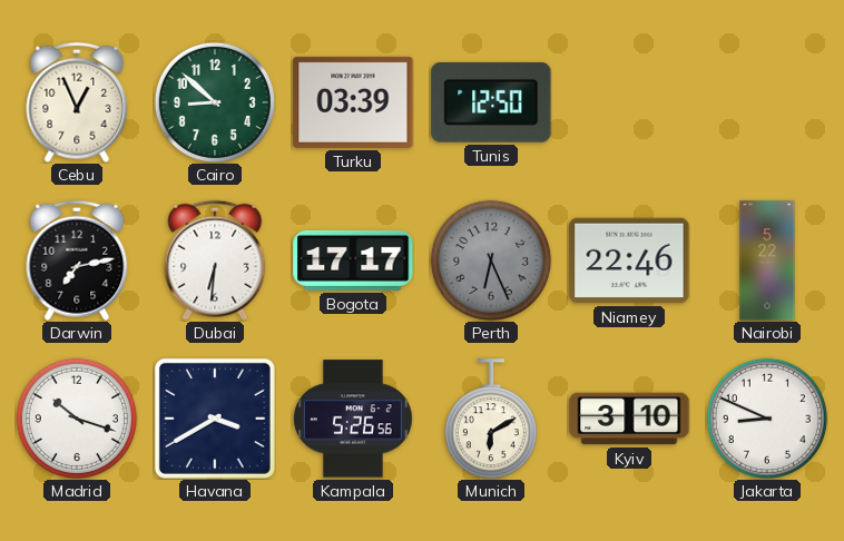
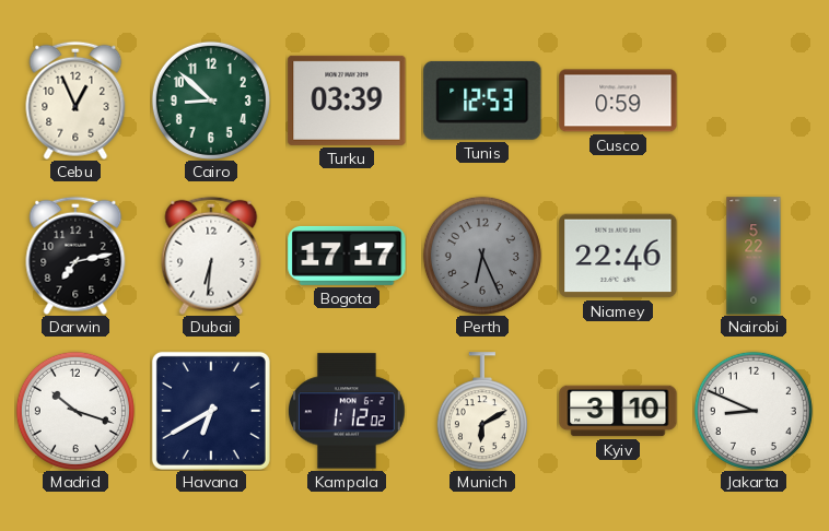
Tunis: 12:50 -> 12:53 (482, 101)
Cusco: none -> 0:59 (618, 101)
Havana: 3:40 -> 6:40 (211, 411)
Kampala: 5:26 -> 1:12 (347, 411)
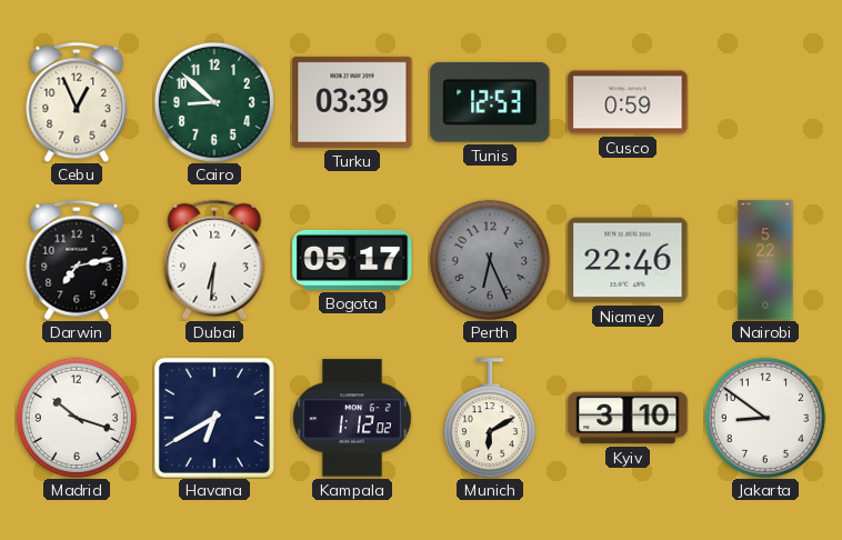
Bogota: 17:17 -> 05:17 (352, 260)
Jakarta: 8:49 -> 8:51 (765, 418)
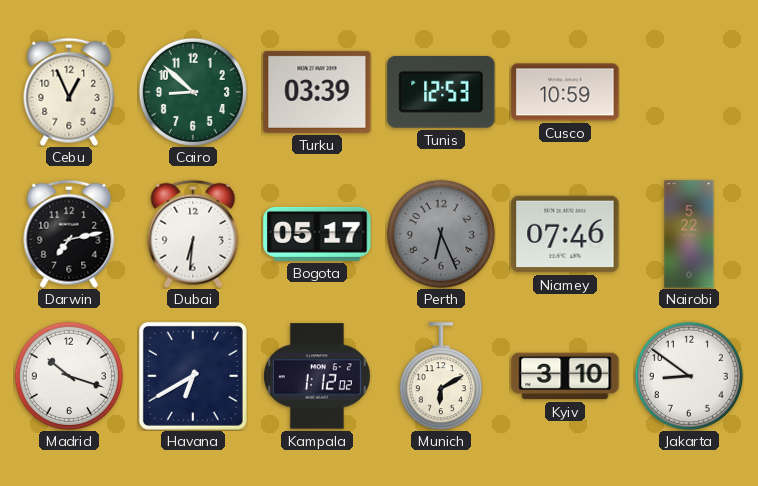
Cusco: 0:59 -> 10:59 (565, 92)
Niamey: 22:46 -> 07:46 (565, 234)
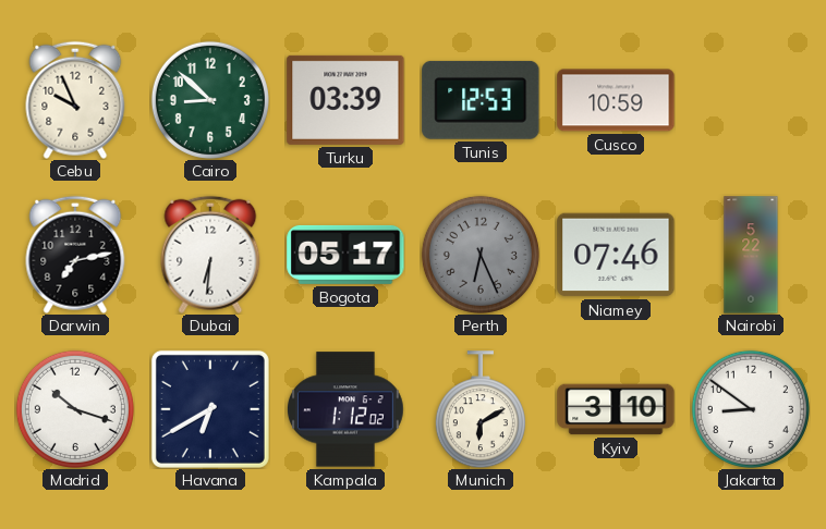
Cebu: 12:56 -> 9:56 (75, 100)
